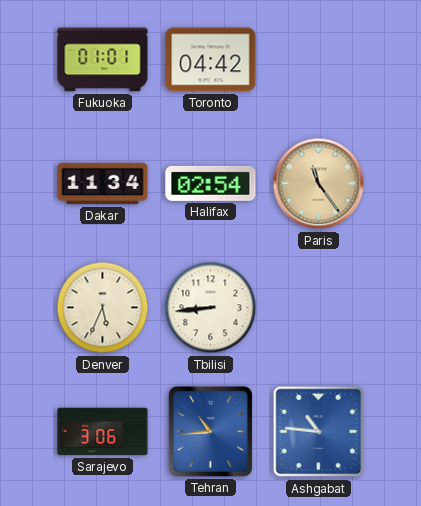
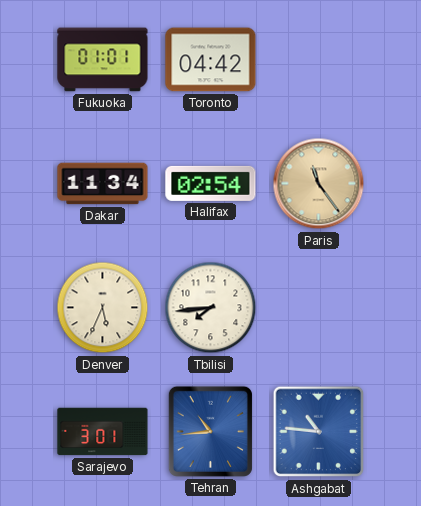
Tbilisi: 8:44 -> 7:44 (211, 308)
Sarajevo: 3:06 -> 3:01 (103, 432)
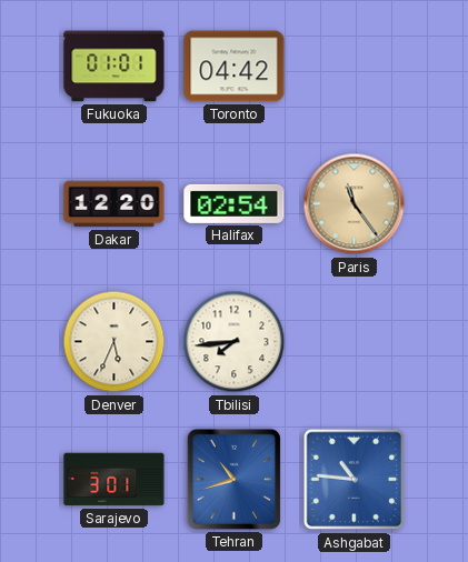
Dakar: 11:34 -> 12:20 (114, 204)
Tehran: 10:44 -> 10:42 (233, 479)
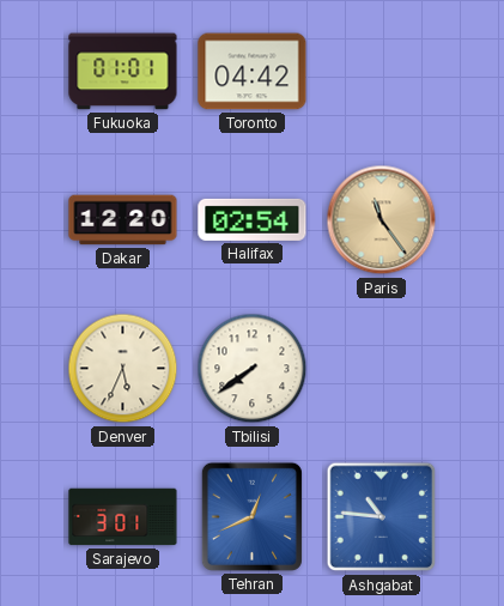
Tbilisi: 7:44 -> 7:39 (253, 369)
Tehran: 10:42 -> 12:41 (251, 516)
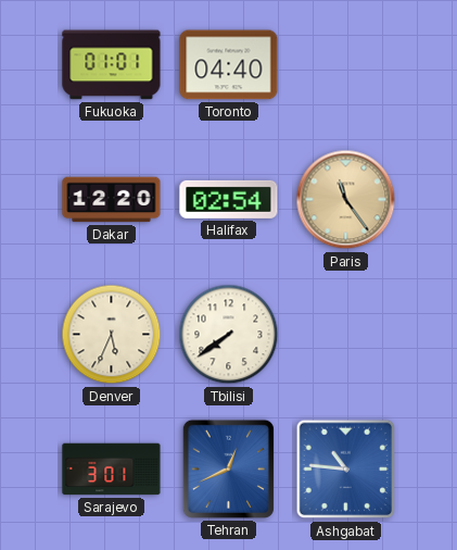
Toronto: 04:42 -> 04:40 (229, 65)
